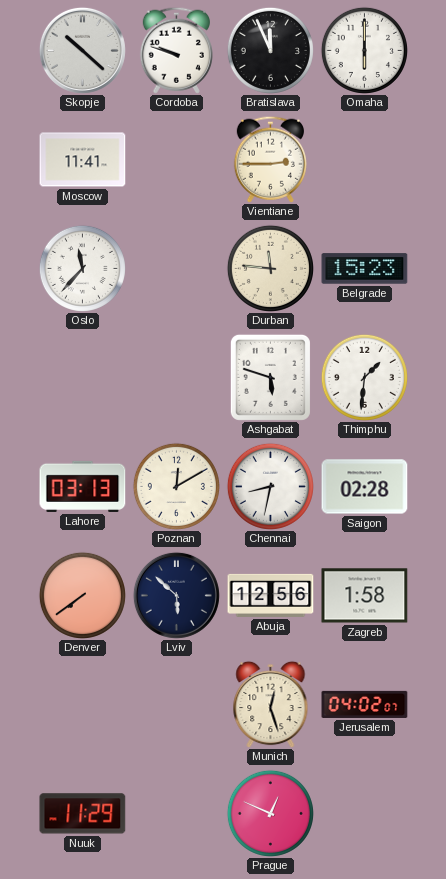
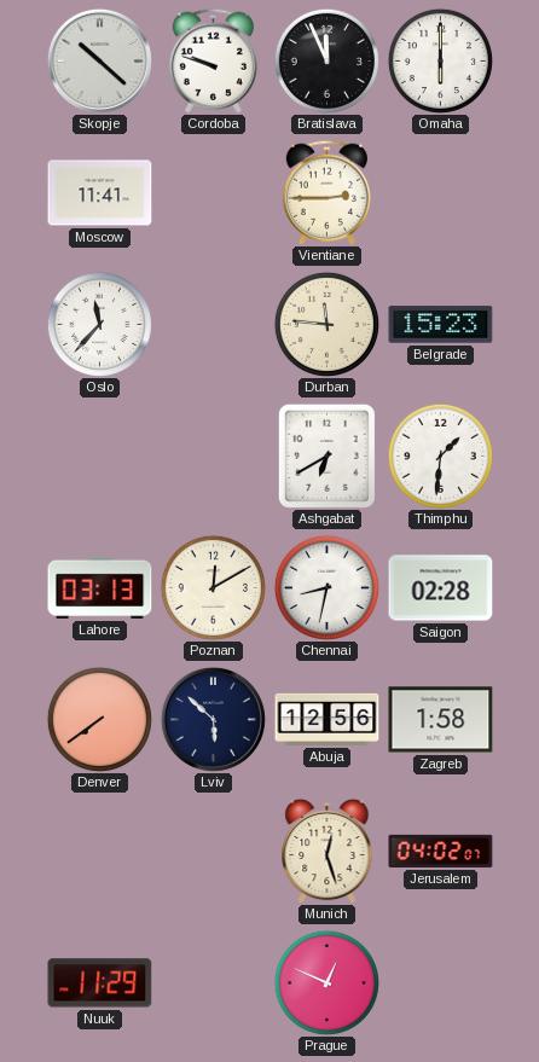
Ashgabat: 5:48 -> 6:40 (326, 455)
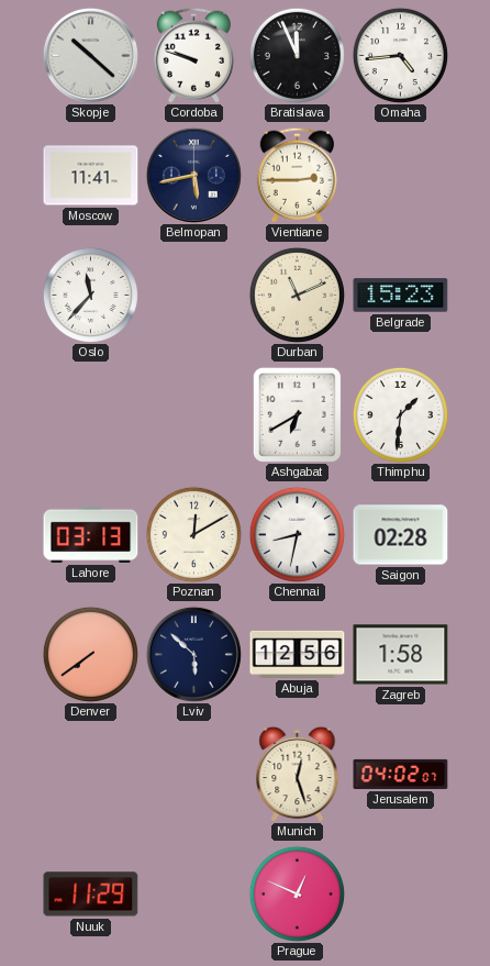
Omaha: 6:00 -> 4:44 (400, 55)
Belmopan: none -> 5:43 (193, 175)
Durban: 11:46 -> 11:11 (297, 295)
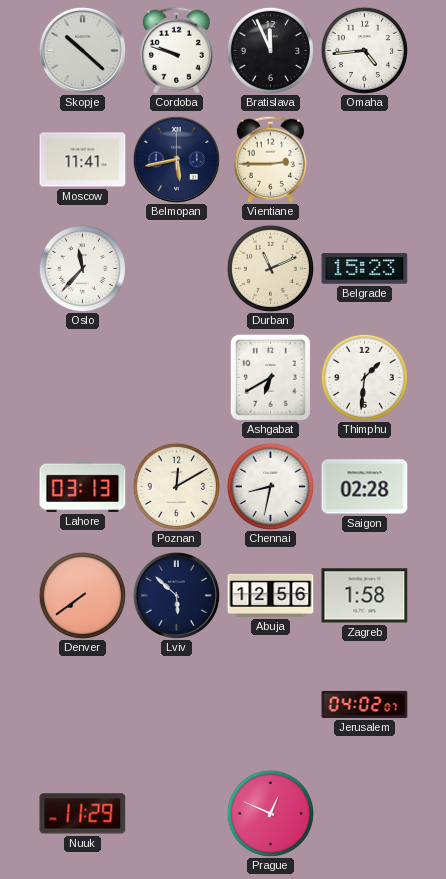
Munich: 12:27 -> none (298, 774)
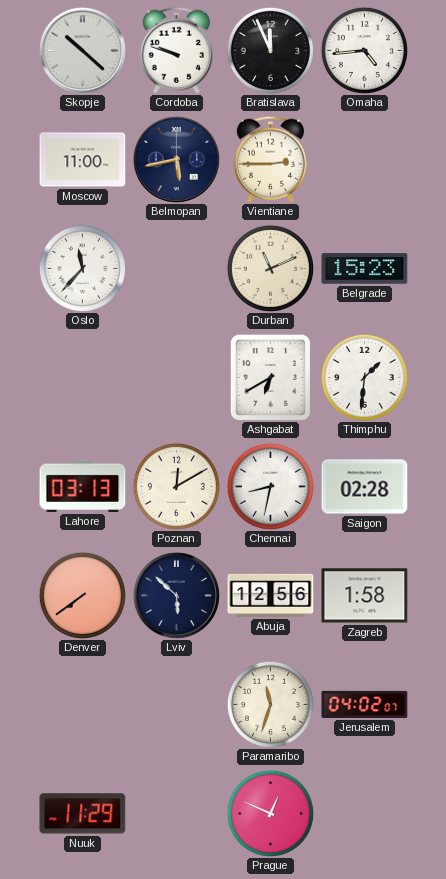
Moscow: 11:41 -> 11:00 (83, 160)
Paramaribo: none -> 11:33 (270, 704)
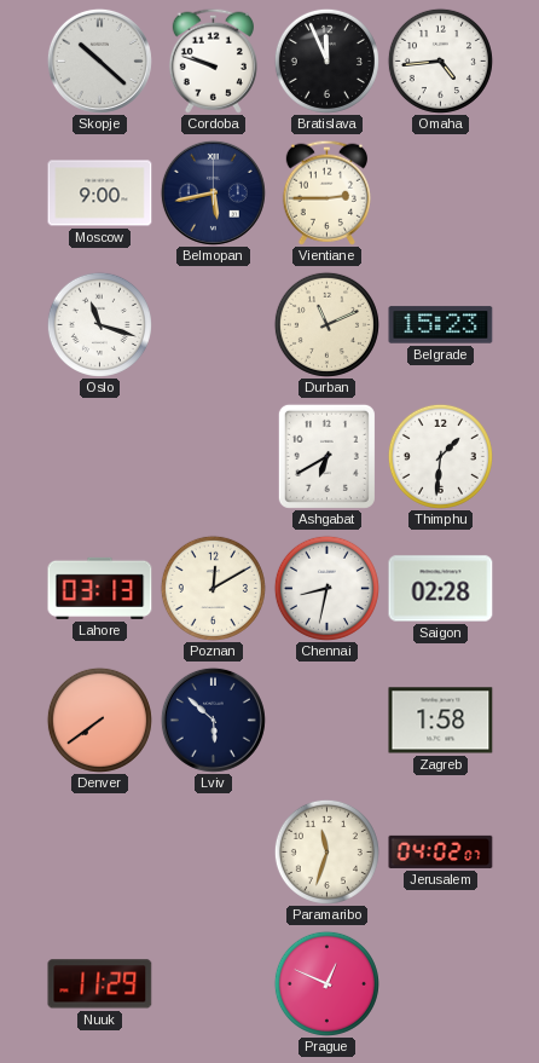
Moscow: 11:00 -> 9:00 (100, 193)
Oslo: 11:37 -> 11:18 (99, 324)
Abuja: 12:56 -> none (271, 595)
